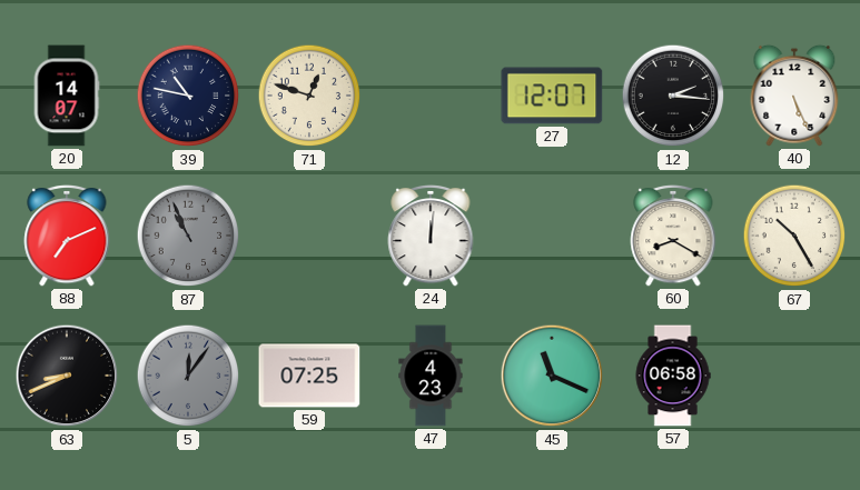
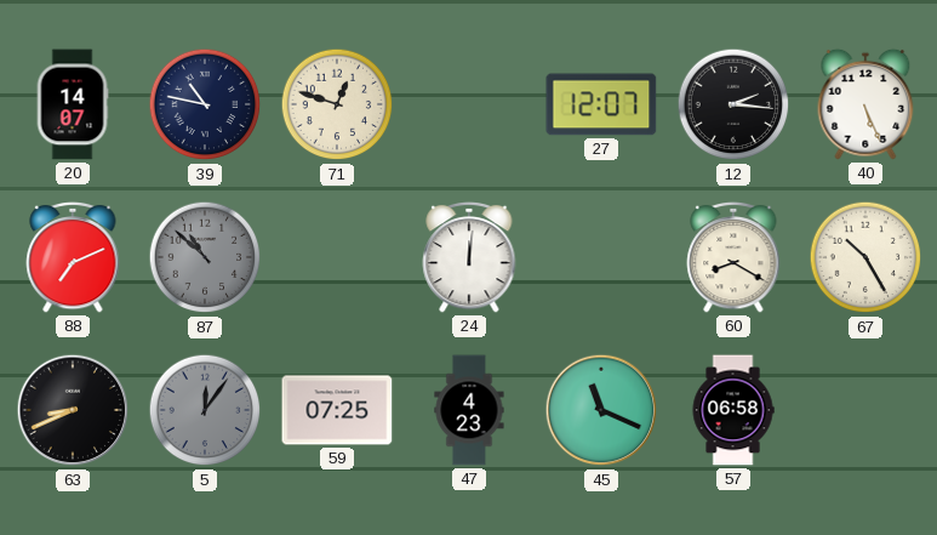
87: 10:56 -> 10:52 (205, 257)
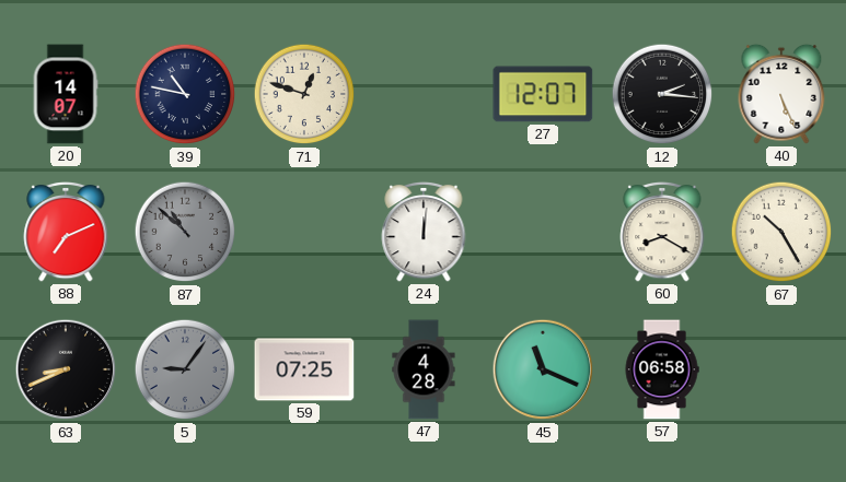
5: 12:06 -> 9:06 (185, 369)
47: 4:23 -> 4:28 (424, 369)
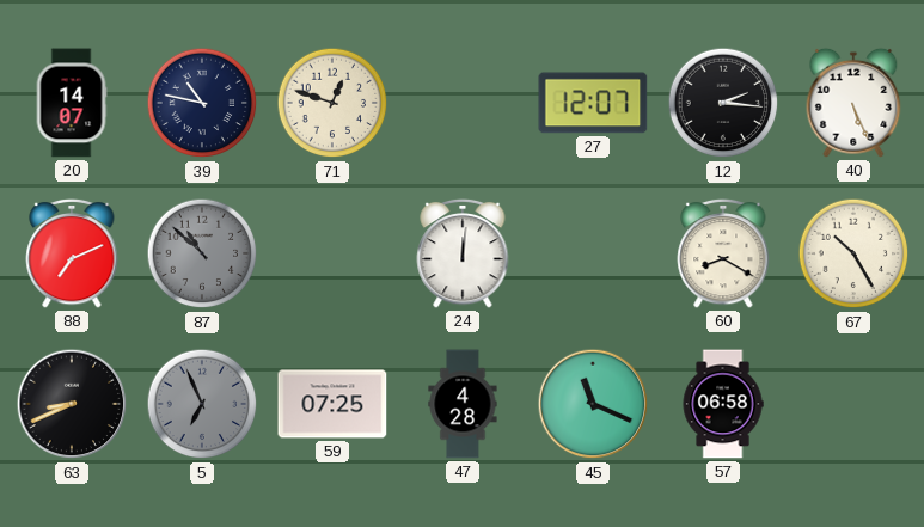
5: 9:06 -> 6:56 (202, 404)
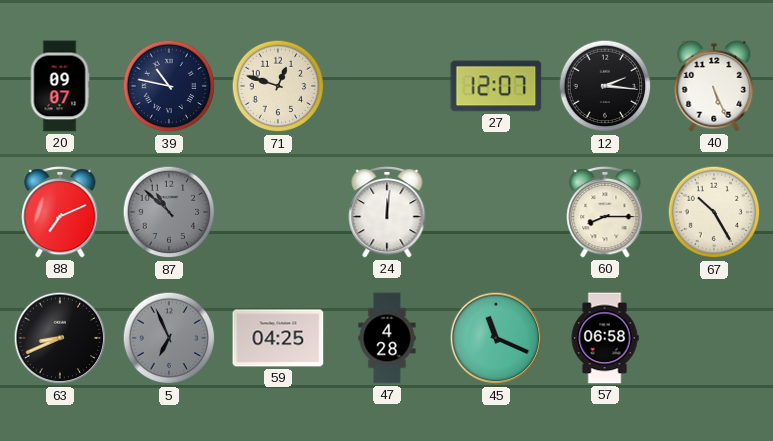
20: 14:07 -> 09:07 (60, 86)
60: 8:20 -> 8:15 (605, 212)
59: 07:25 -> 04:25 (278, 338)
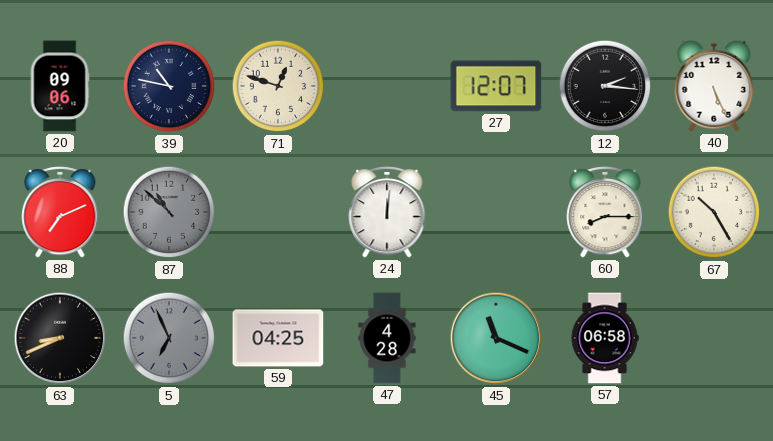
20: 09:07 -> 09:06 (60, 86)
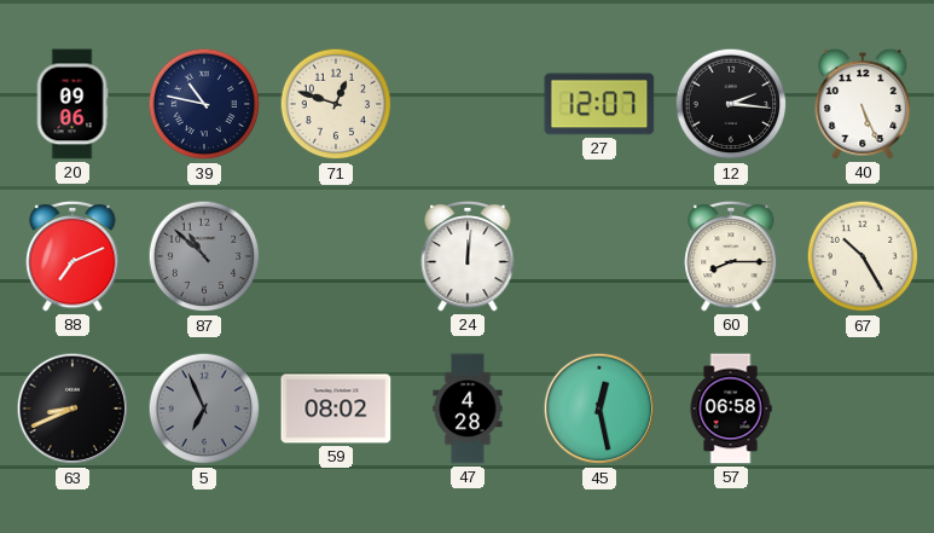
59: 04:25 -> 08:02 (336, 409)
45: 11:19 -> 12:28 (599, 409)
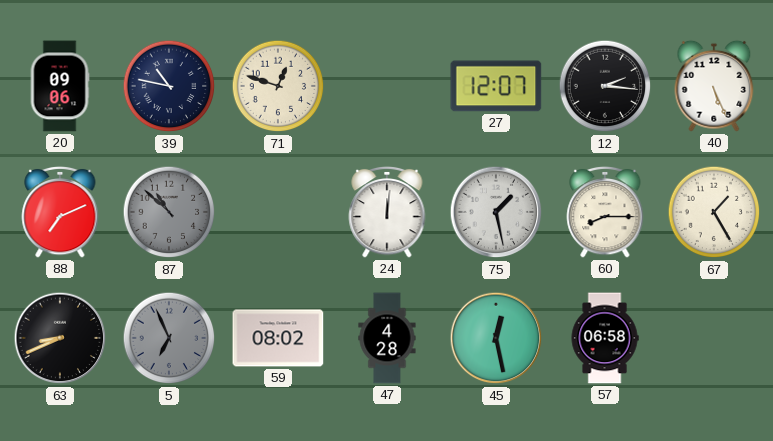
75: none -> 1:28 (496, 212)
67: 10:25 -> 1:25 (714, 212)
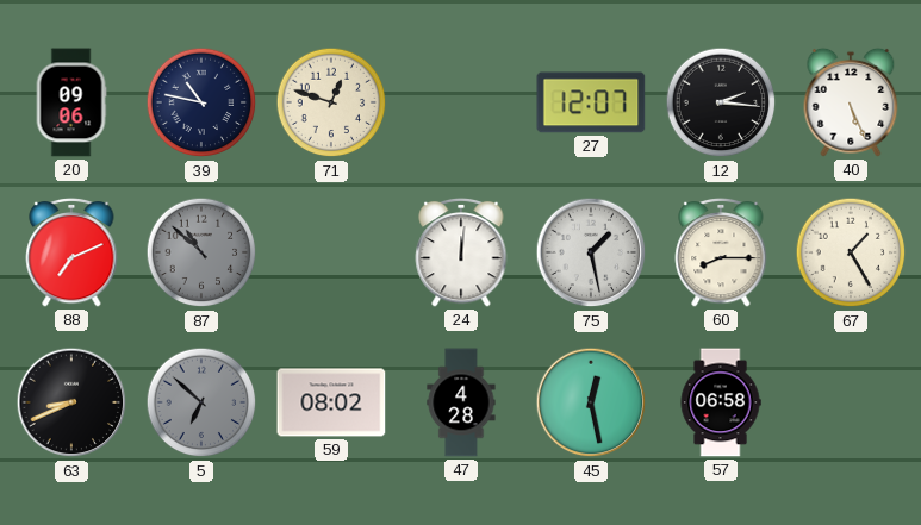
5: 6:56 -> 6:52 (201, 402)
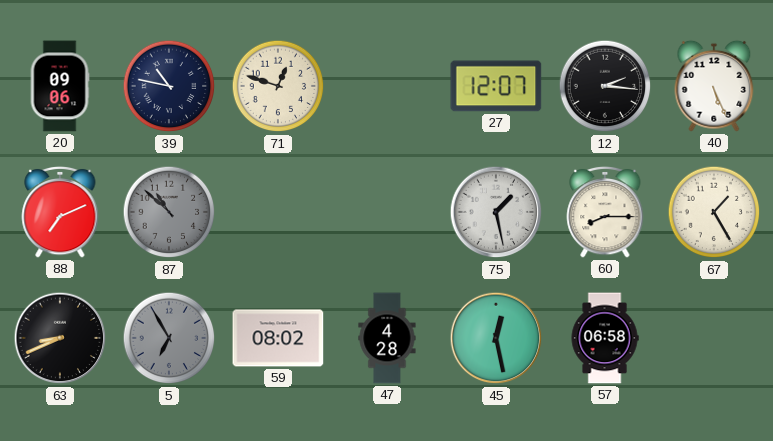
24: 12:01 -> none (461, 252)
5: 6:52 -> 6:55 (169, 338)
